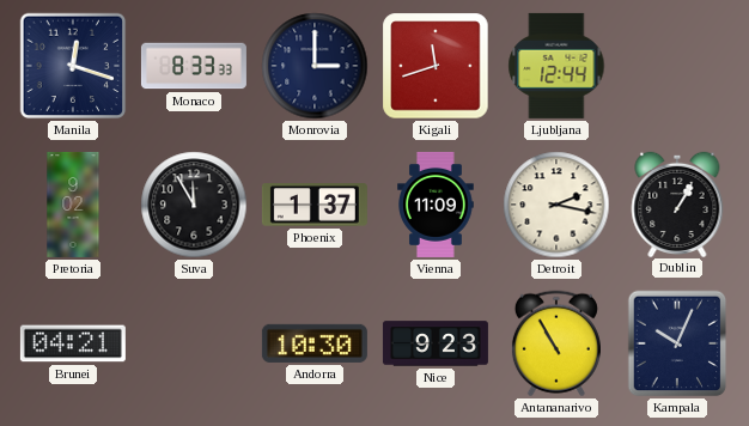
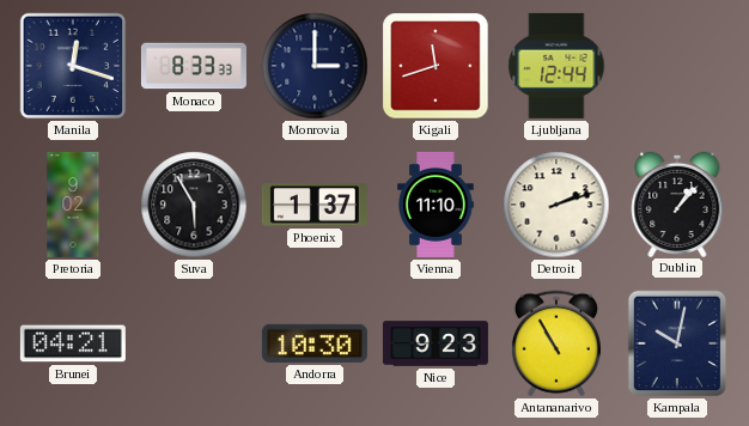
Suva: 11:55 -> 5:55 (194, 205)
Vienna: 11:09 -> 11:10 (436, 205)
Detroit: 2:17 -> 2:12 (556, 205)
Dublin: 1:05 -> 1:07 (677, 203)
Kampala: 10:04 -> 10:02 (677, 343)
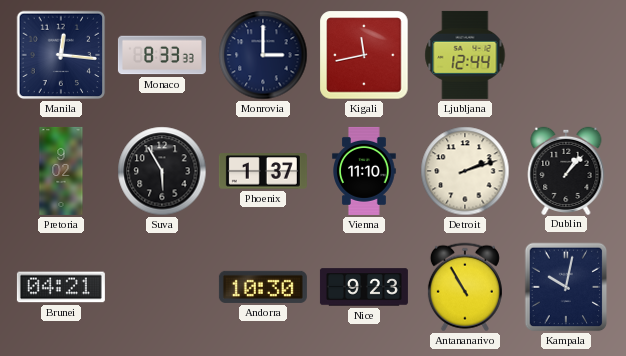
Manila: 12:18 -> 12:16 (61, 55)
Kigali: 11:42 -> 11:43 (364, 55)
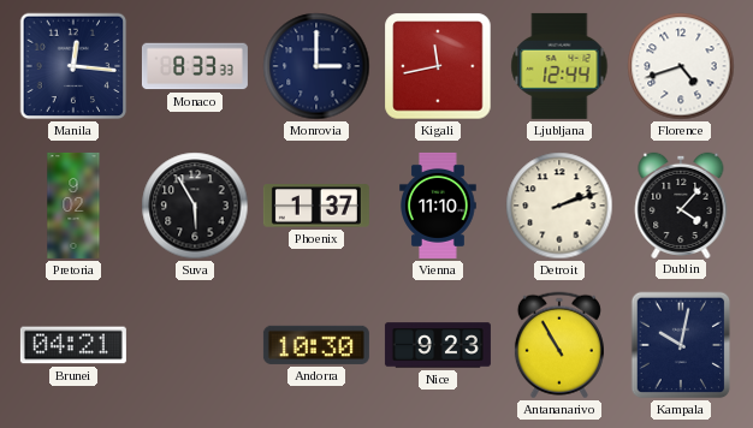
Florence: none -> 4:42 (681, 66)
Dublin: 1:07 -> 4:07 (681, 204)
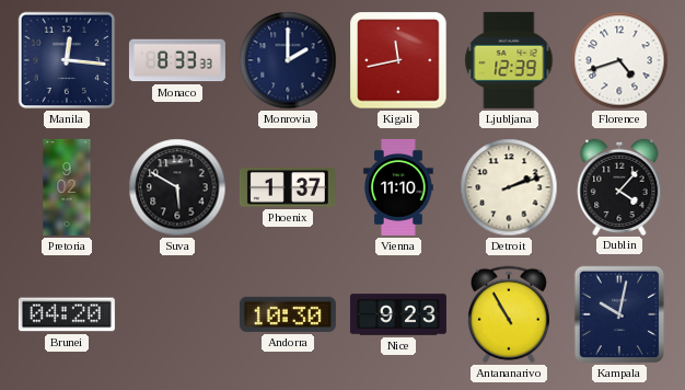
Monrovia: 3:00 -> 2:00 (288, 60)
Ljubljana: 12:44 -> 12:39 (509, 60)
Suva: 5:55 -> 5:50 (177, 187)
Brunei: 04:21 -> 04:20 (67, 314)
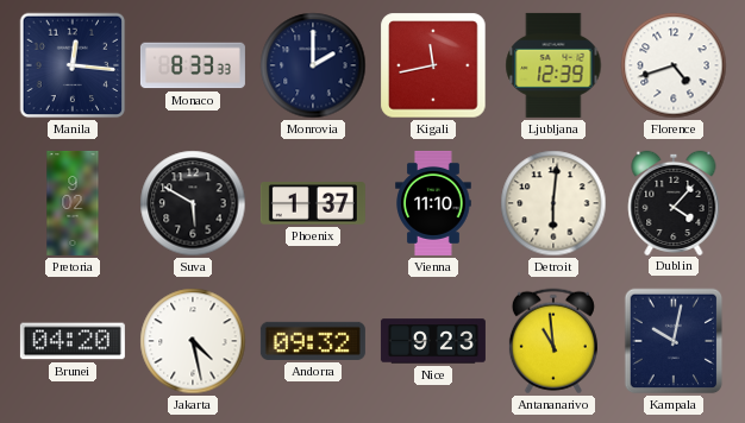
Detroit: 2:12 -> 6:01 (553, 203)
Jakarta: none -> 4:28 (193, 341)
Andorra: 10:30 -> 09:32 (313, 341)
Antananarivo: 10:55 -> 10:59 (553, 341)
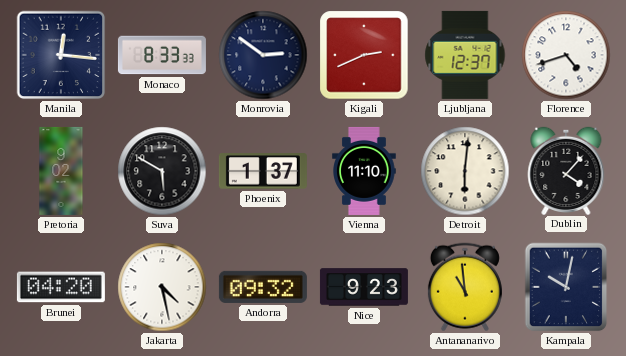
Monrovia: 2:00 -> 2:51 (263, 55)
Kigali: 11:43 -> 2:41 (364, 55)
Ljubljana: 12:39 -> 12:37 (465, 55)
